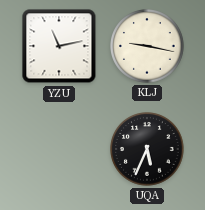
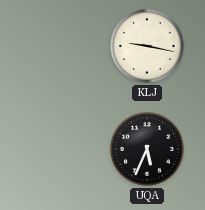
YZU: 11:13 -> none (59, 46)
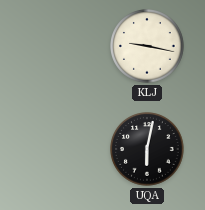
UQA: 5:34 -> 6:02 (148, 150)
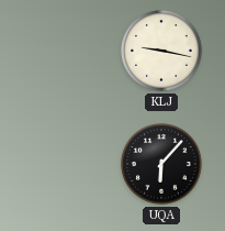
UQA: 6:02 -> 6:07 (162, 165)
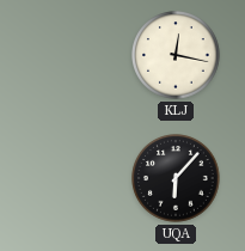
KLJ: 9:17 -> 12:17 (177, 56)
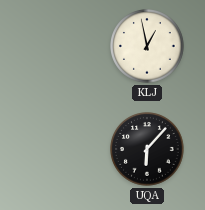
KLJ: 12:17 -> 12:58 (148, 47)
